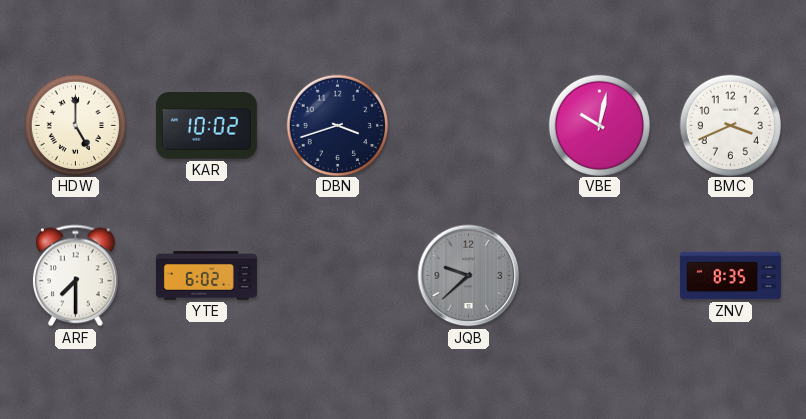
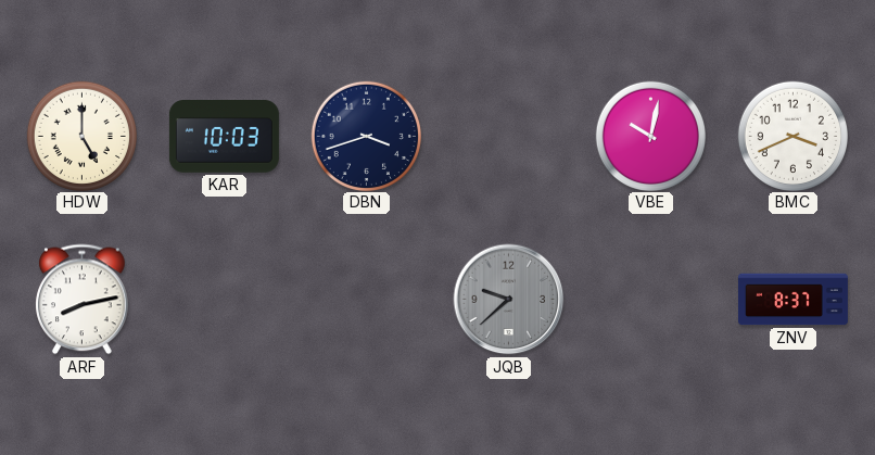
KAR: 10:02 -> 10:03 (224, 137)
ARF: 7:30 -> 8:13 (83, 300)
YTE: 6:02 -> none (206, 276)
ZNV: 8:35 -> 8:37 (792, 300)
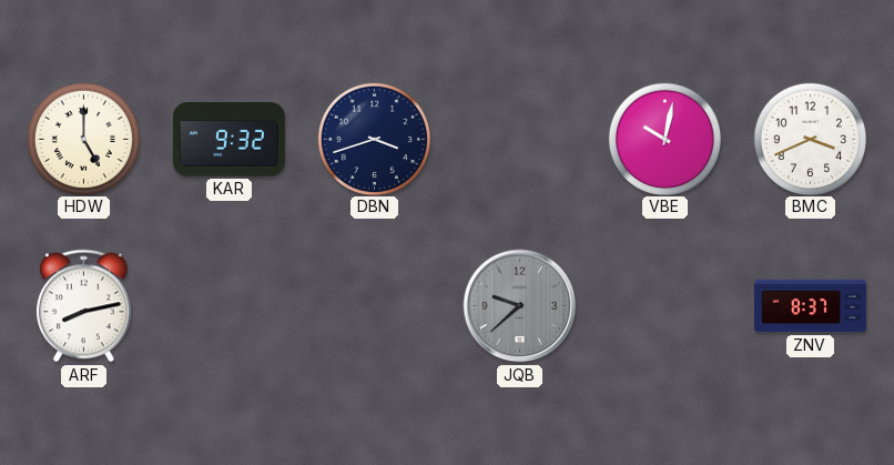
KAR: 10:03 -> 9:32 (228, 140)
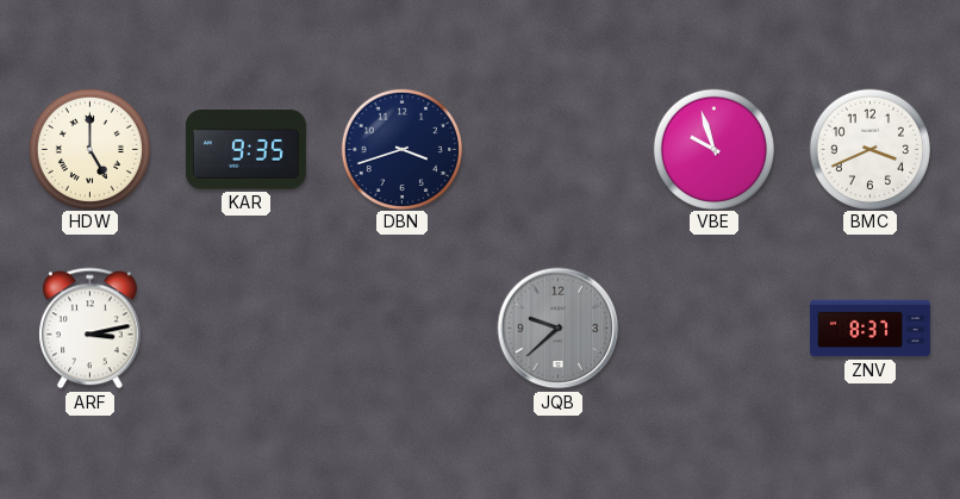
KAR: 9:32 -> 9:35 (245, 150)
VBE: 10:02 -> 9:57 (713, 149)
ARF: 8:13 -> 3:13 (91, 329)
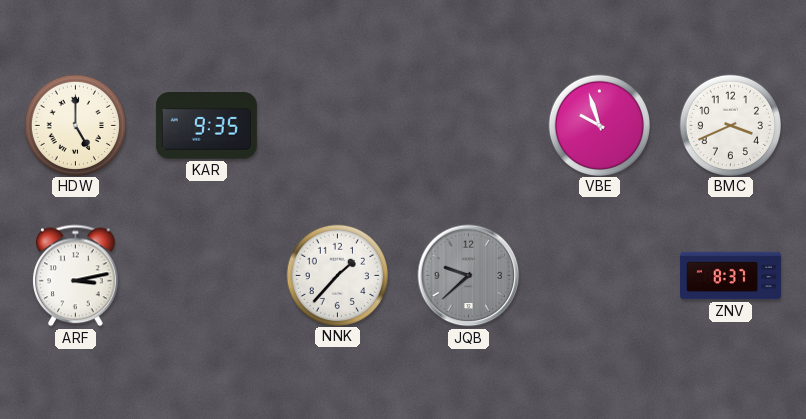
DBN: 3:42 -> none (401, 149)
NNK: none -> 1:37 (337, 275)
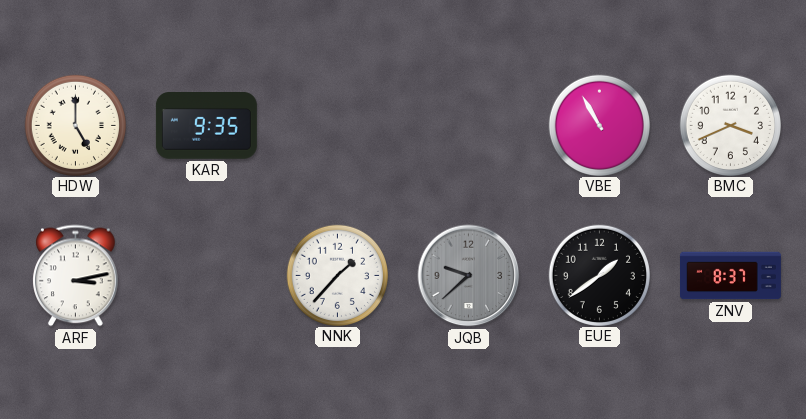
VBE: 9:57 -> 10:55 (599, 125)
EUE: none -> 1:39 (599, 275)
